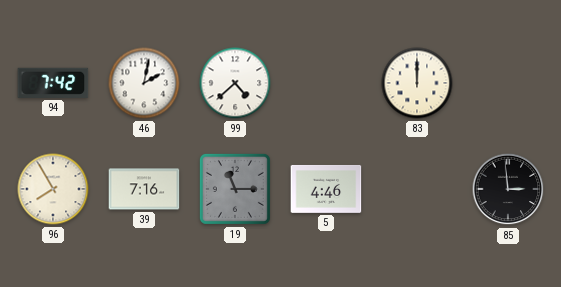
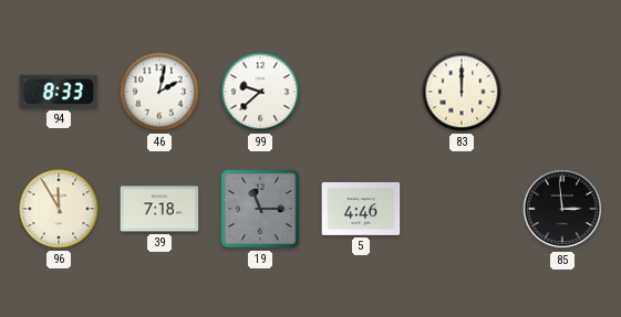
94: 7:42 -> 8:33 (59, 92)
99: 4:38 -> 9:38 (260, 92)
96: 7:55 -> 11:55 (59, 209)
39: 7:16 -> 7:18 (159, 209)
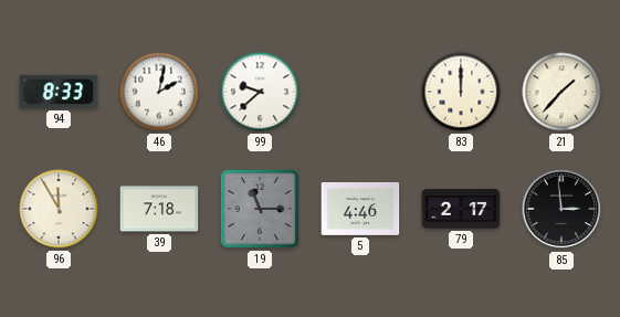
21: none -> 1:37 (561, 92)
79: none -> 2:17 (461, 209)
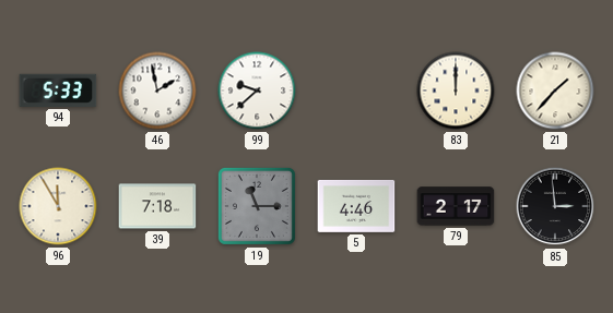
94: 8:33 -> 5:33 (58, 91)
46: 2:02 -> 1:58 (157, 91)
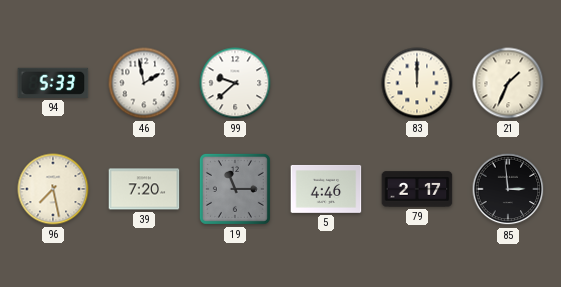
21: 1:37 -> 1:34 (508, 83)
96: 11:55 -> 7:28 (53, 189)
39: 7:18 -> 7:20 (144, 189)
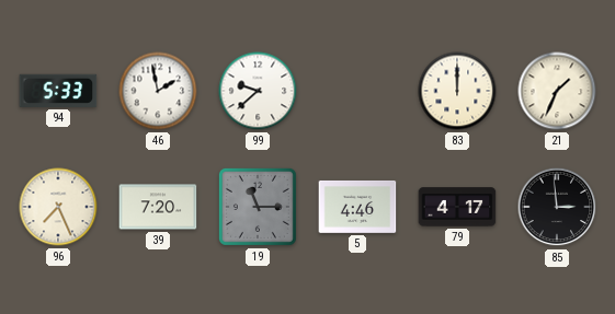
96: 7:28 -> 7:26 (58, 207)
79: 2:17 -> 4:17 (457, 207)
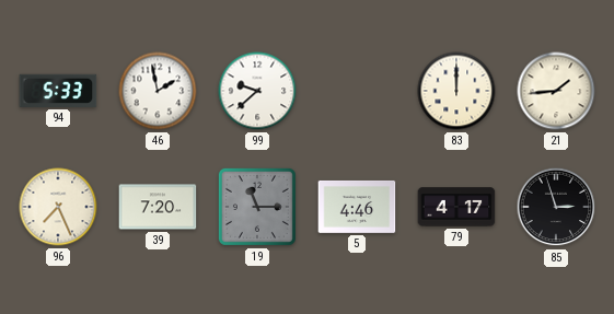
21: 1:34 -> 1:44 (556, 91)
85: 2:59 -> 2:57 (556, 207)
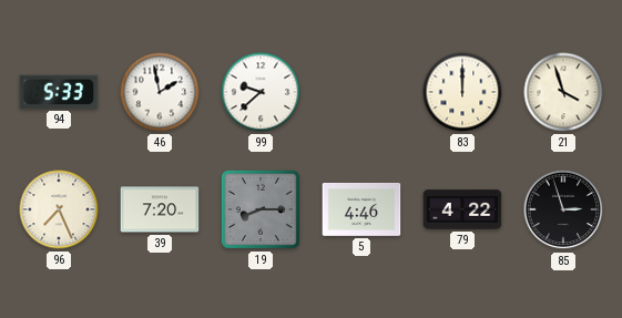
21: 1:44 -> 3:57 (563, 92)
19: 11:15 -> 8:15 (261, 209)
79: 4:17 -> 4:22 (462, 209)
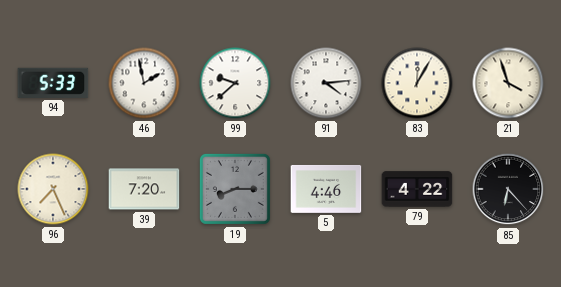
91: none -> 4:14 (326, 83)
83: 12:00 -> 12:05 (417, 83)
85: 2:57 -> 6:23 (508, 189)
